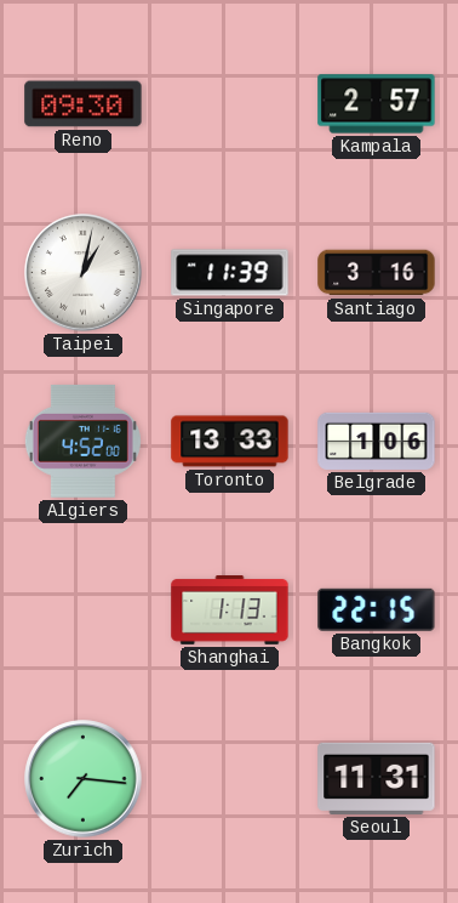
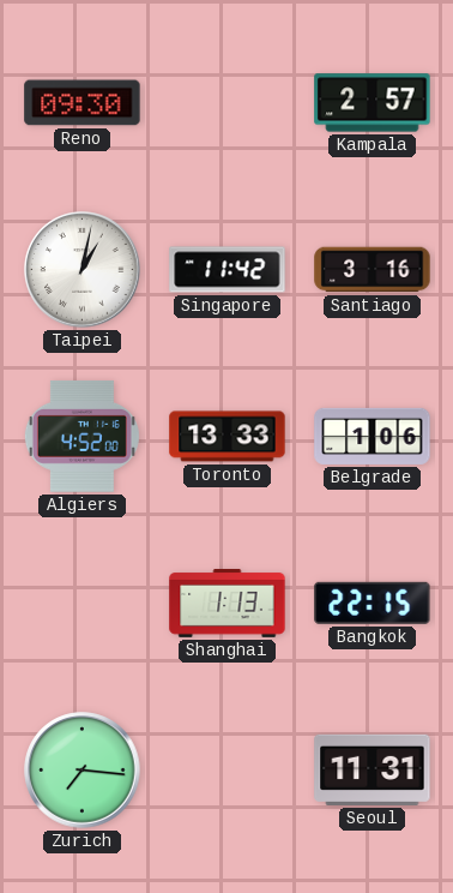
Singapore: 11:39 -> 11:42 (228, 270)
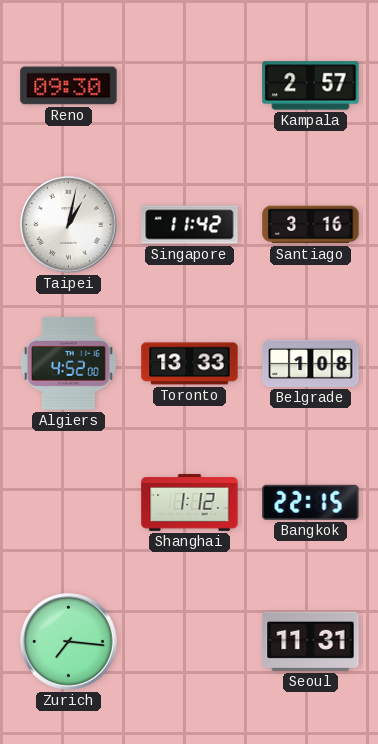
Belgrade: 1:06 -> 1:08 (311, 363)
Shanghai: 1:13 -> 1:12 (190, 503)
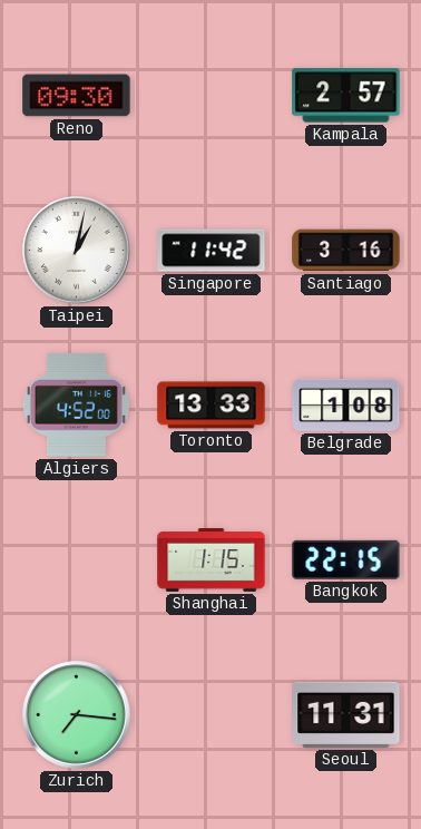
Shanghai: 1:12 -> 1:15 (212, 560)
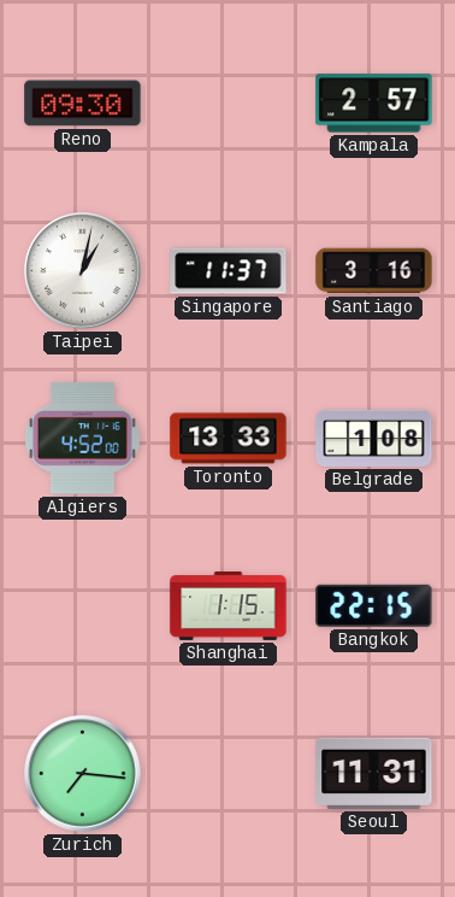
Singapore: 11:42 -> 11:37 (229, 271)
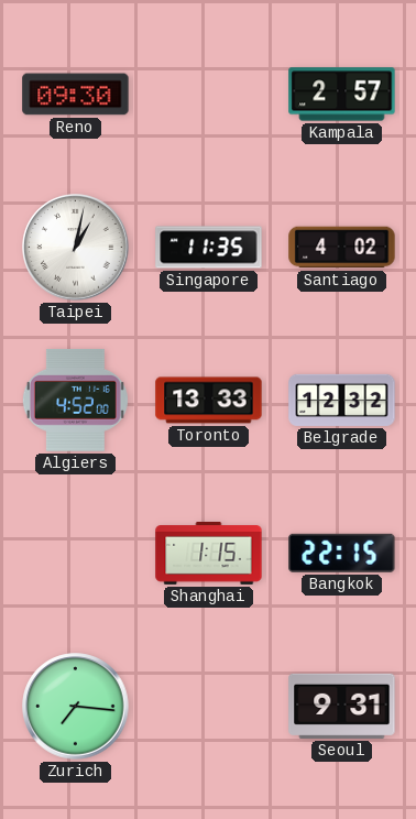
Singapore: 11:37 -> 11:35 (209, 248)
Santiago: 3:16 -> 4:02 (342, 248)
Belgrade: 1:08 -> 12:32 (342, 400)
Seoul: 11:31 -> 9:31 (342, 706)
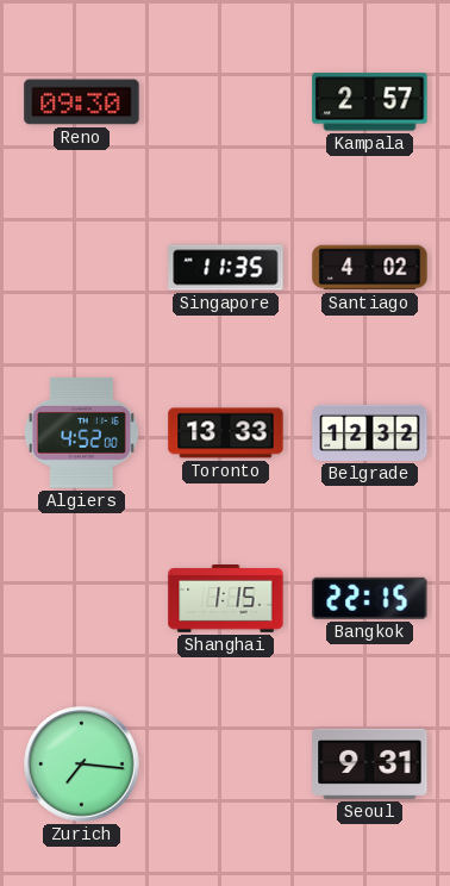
Taipei: 1:02 -> none (76, 248)
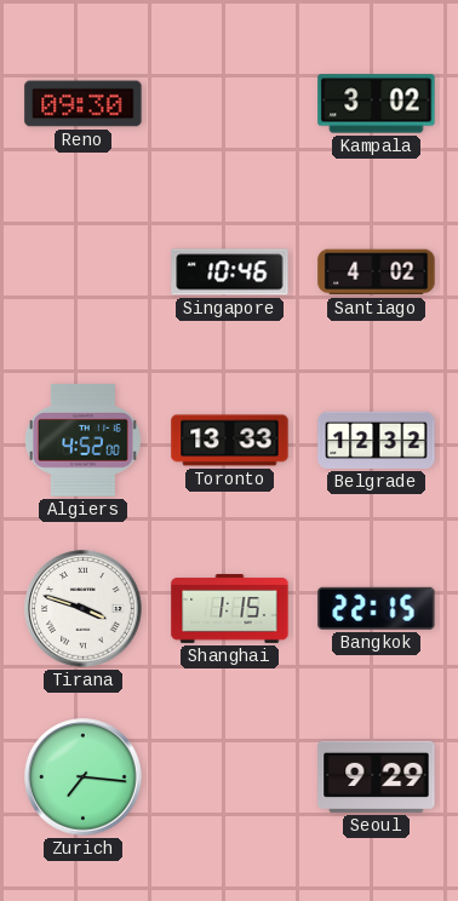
Kampala: 2:57 -> 3:02 (377, 104)
Singapore: 11:35 -> 10:46 (230, 272)
Tirana: none -> 3:48 (84, 609)
Seoul: 9:31 -> 9:29 (377, 776)
